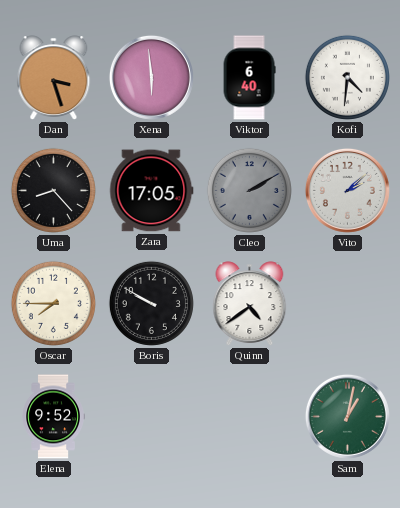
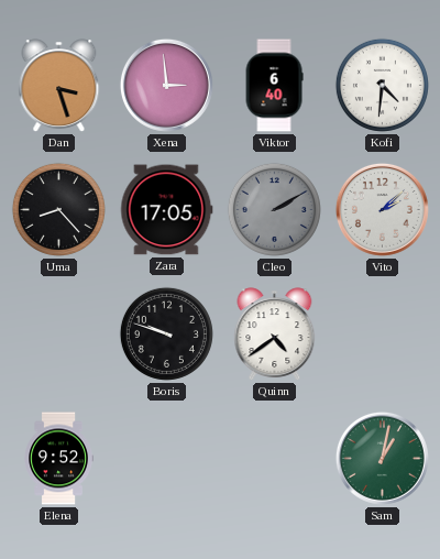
Xena: 5:59 -> 2:59 (166, 85)
Oscar: 7:45 -> none (53, 303)
Boris: 9:50 -> 9:48 (166, 333)
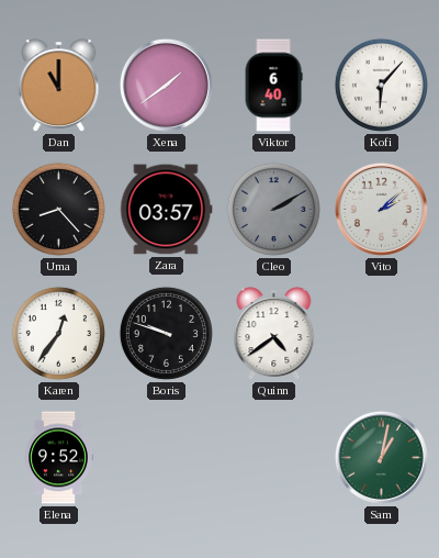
Dan: 3:27 -> 11:00 (59, 86)
Xena: 2:59 -> 1:39 (166, 85)
Kofi: 4:31 -> 6:07 (381, 85)
Zara: 17:05 -> 03:57 (167, 210)
Karen: none -> 12:36 (58, 333)
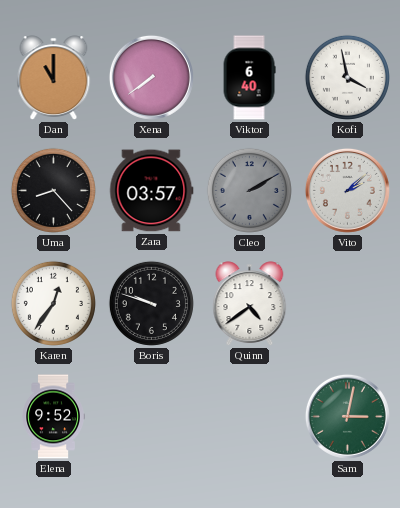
Xena: 1:39 -> 7:39 (151, 77)
Kofi: 6:07 -> 3:58 (347, 77)
Sam: 1:02 -> 3:02 (347, 416)
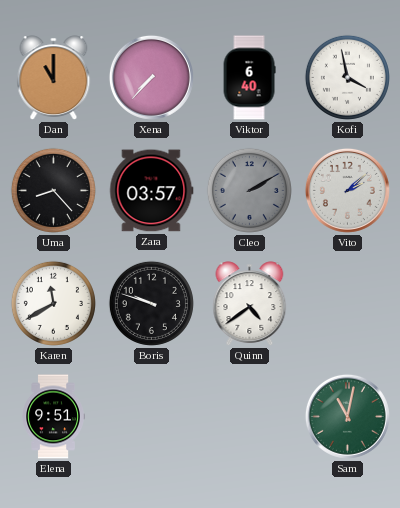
Xena: 7:39 -> 7:37 (151, 77)
Karen: 12:36 -> 11:40 (53, 303)
Elena: 9:52 -> 9:51 (53, 417)
Sam: 3:02 -> 11:02 (347, 416)
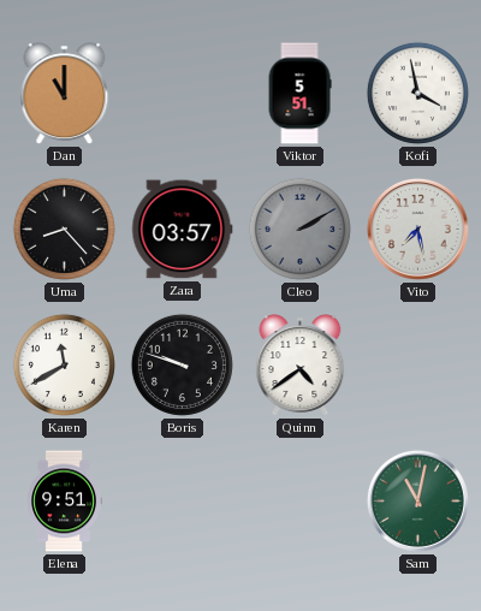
Xena: 7:37 -> none (151, 77)
Viktor: 6:40 -> 5:51 (299, 94)
Vito: 2:08 -> 7:28 (417, 229)
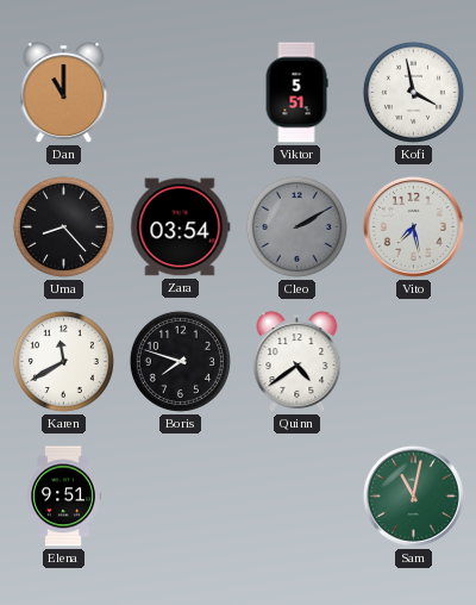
Zara: 03:57 -> 03:54 (181, 227)
Boris: 9:48 -> 7:48 (180, 361)
